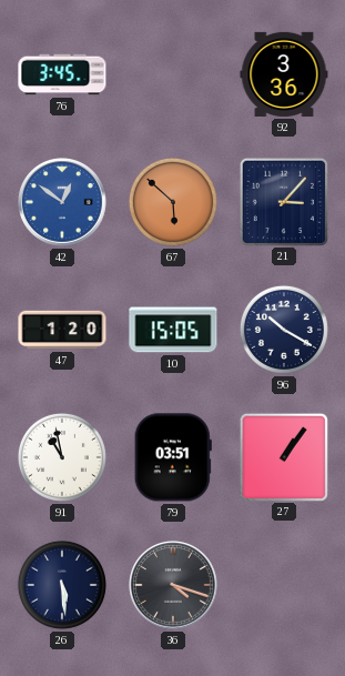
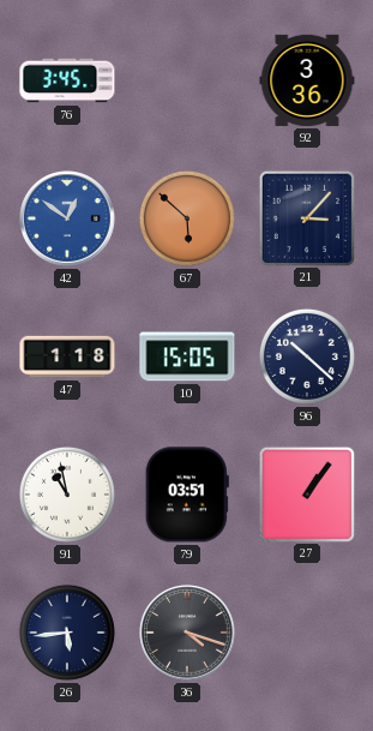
47: 1:20 -> 1:18 (67, 356)
96: 10:20 -> 10:22 (307, 356)
26: 5:29 -> 5:44 (67, 633)
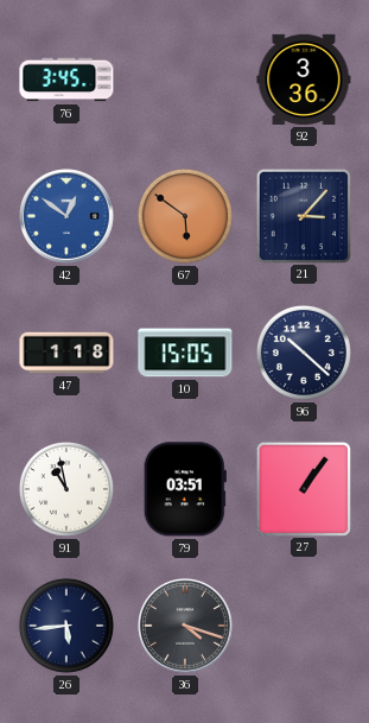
67: 5:52 -> 5:51 (185, 216)
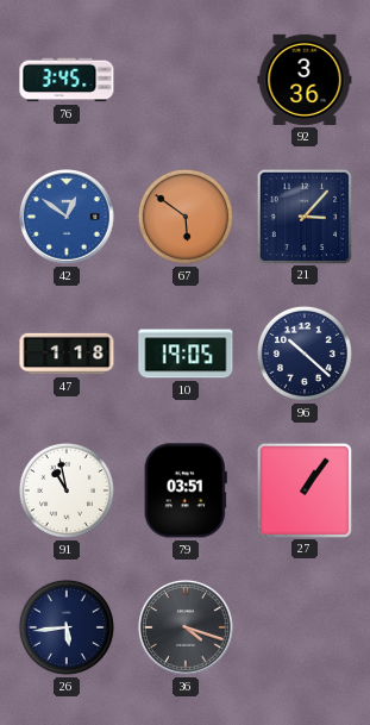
10: 15:05 -> 19:05 (186, 354)
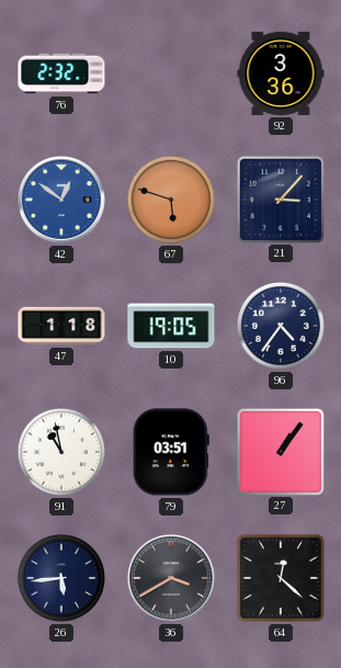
76: 3:45 -> 2:32 (61, 73)
67: 5:51 -> 5:48 (171, 200)
96: 10:22 -> 4:36 (281, 326)
36: 4:18 -> 3:40 (171, 578)
64: none -> 12:22 (281, 578)
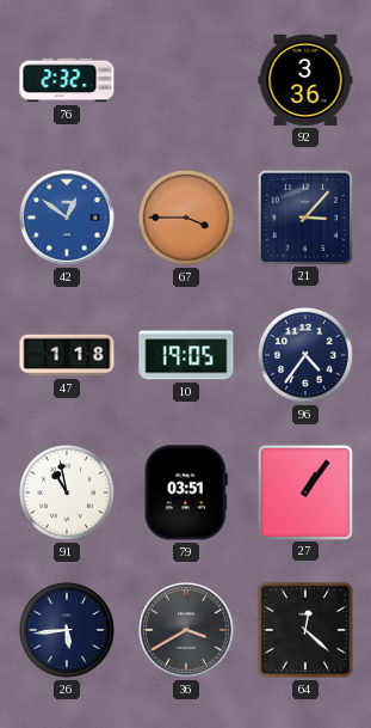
67: 5:48 -> 3:45 (186, 218)
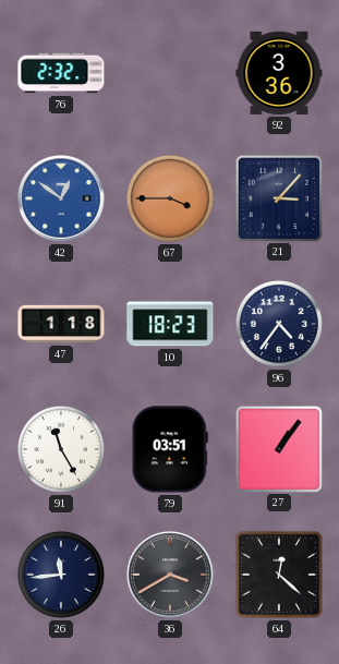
10: 19:05 -> 18:23 (170, 324)
91: 10:58 -> 11:25 (61, 449)
26: 5:44 -> 11:44 (61, 575)
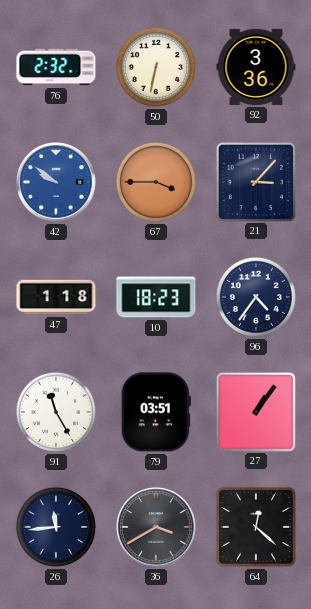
50: none -> 6:32 (156, 67)
42: 12:51 -> 9:51 (56, 182)
